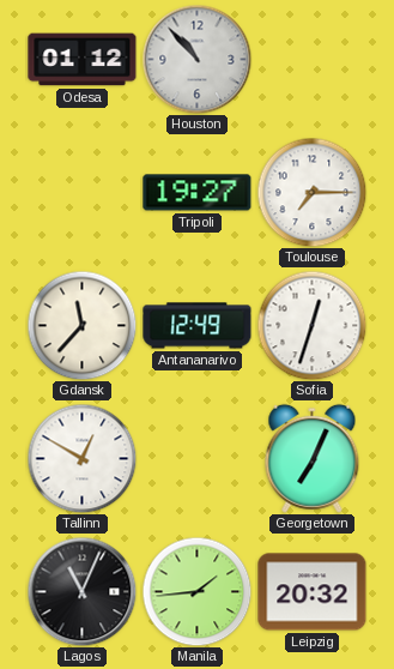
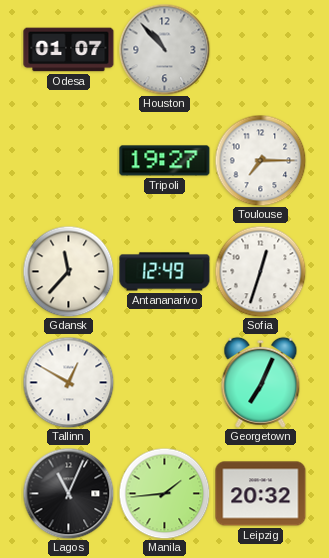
Odesa: 01:12 -> 01:07 (69, 50)
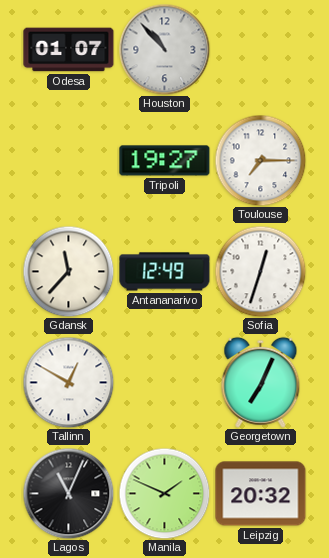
Manila: 1:44 -> 1:49 (164, 493)
